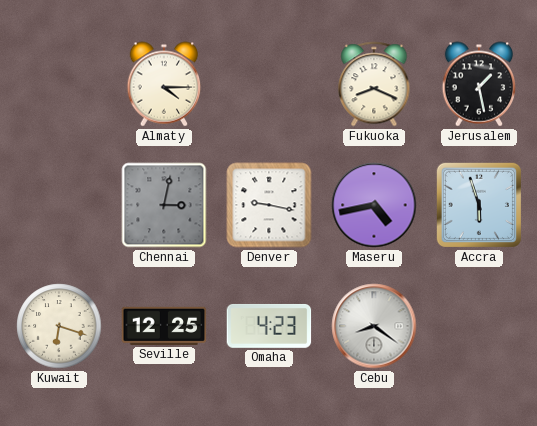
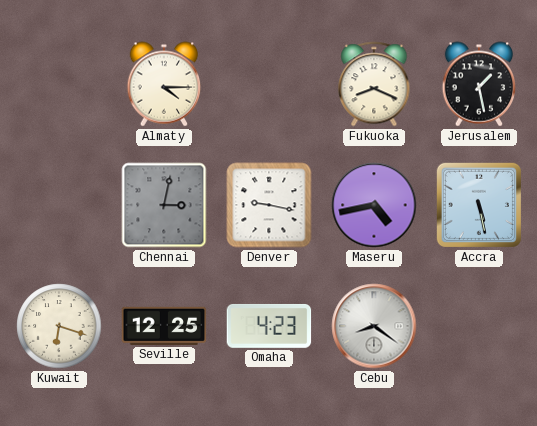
Accra: 5:57 -> 5:28 (479, 205)
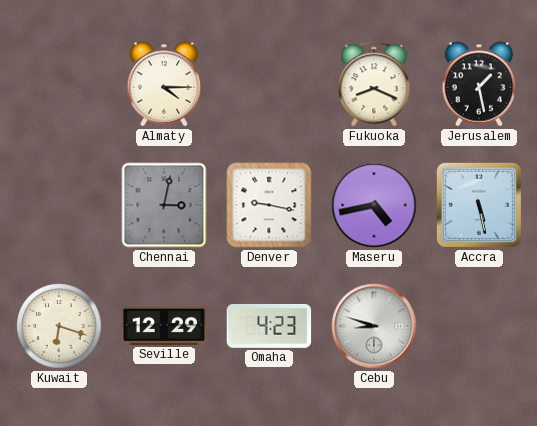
Seville: 12:25 -> 12:29 (164, 326)
Cebu: 8:21 -> 8:48 (374, 326)
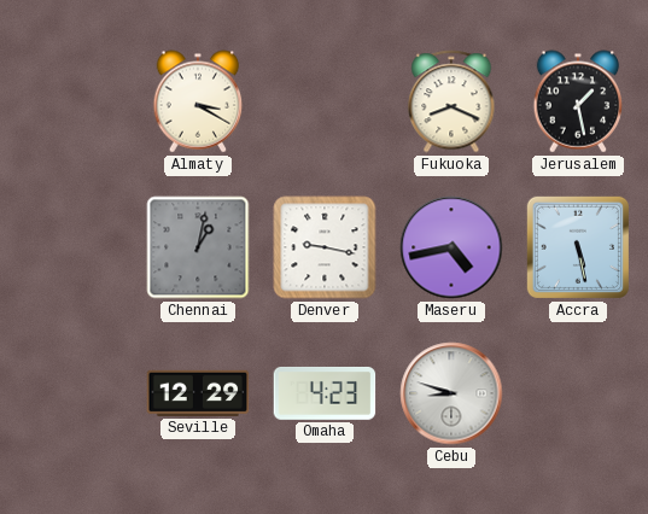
Almaty: 4:15 -> 3:20 (198, 101)
Chennai: 3:02 -> 1:02 (198, 247)
Kuwait: 6:18 -> none (59, 326)
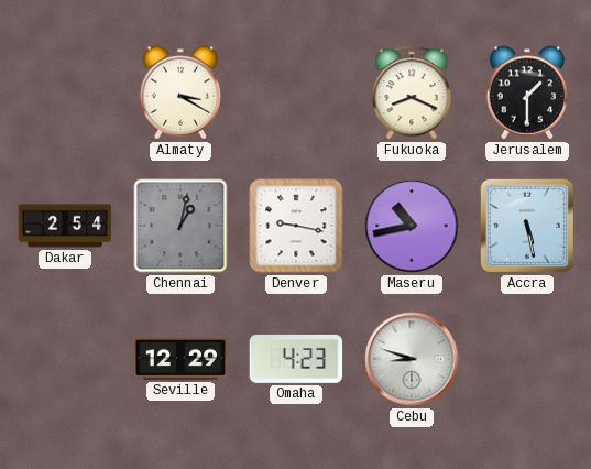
Jerusalem: 1:28 -> 1:30 (527, 92)
Dakar: none -> 2:54 (65, 226)
Maseru: 4:43 -> 10:43 (412, 226)
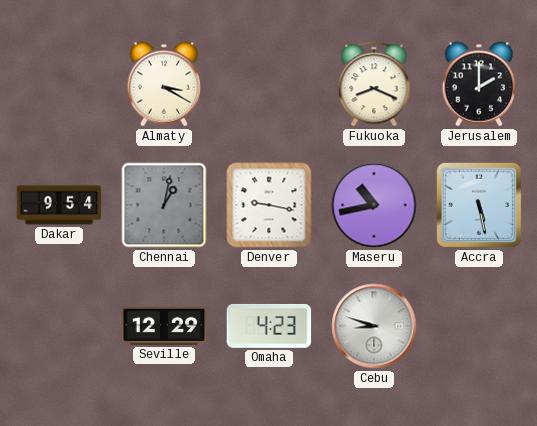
Jerusalem: 1:30 -> 2:00 (479, 84)
Dakar: 2:54 -> 9:54 (59, 205)
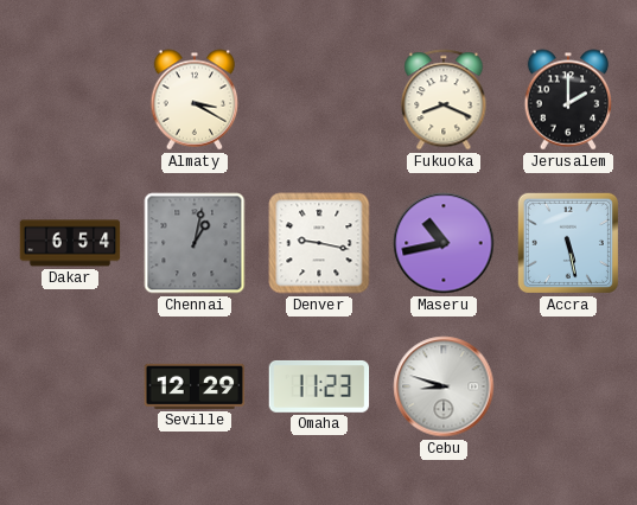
Dakar: 9:54 -> 6:54 (70, 243)
Omaha: 4:23 -> 11:23 (319, 386)
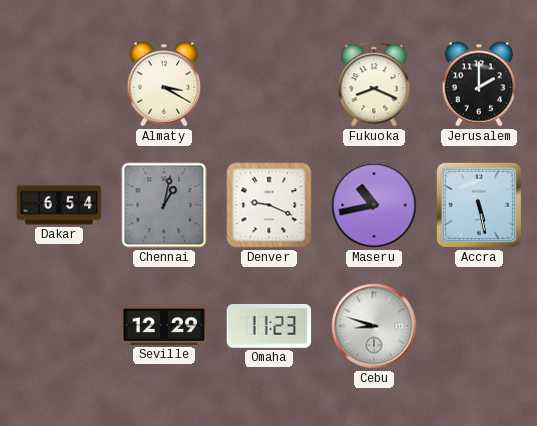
Denver: 9:17 -> 9:19 (269, 205)
